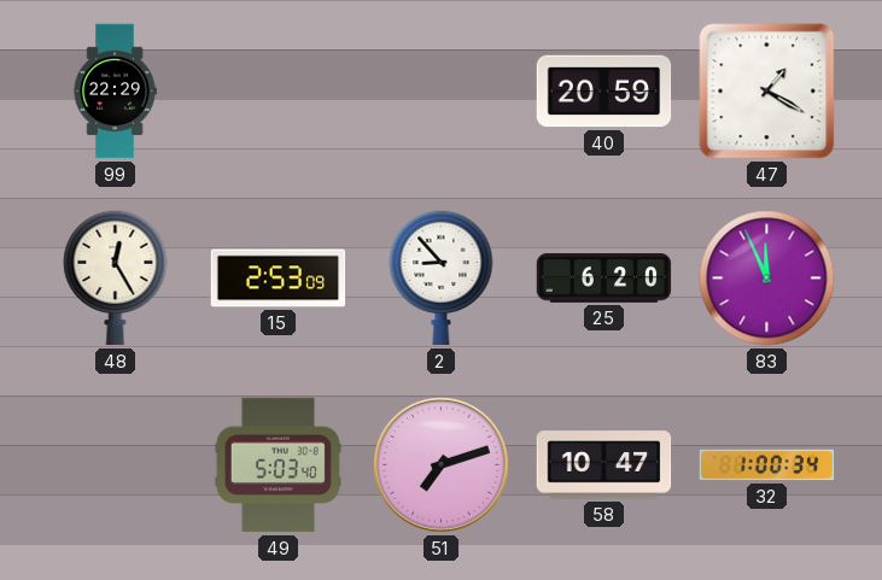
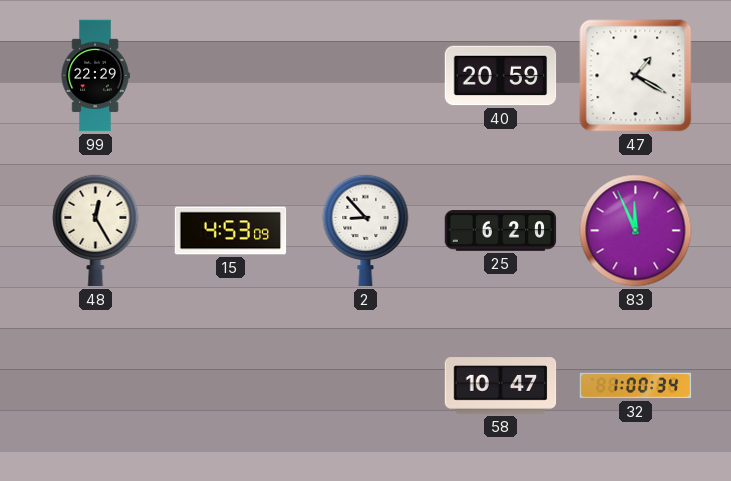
15: 2:53 -> 4:53 (231, 231)
49: 5:03 -> none (278, 465)
51: 7:12 -> none (442, 465)
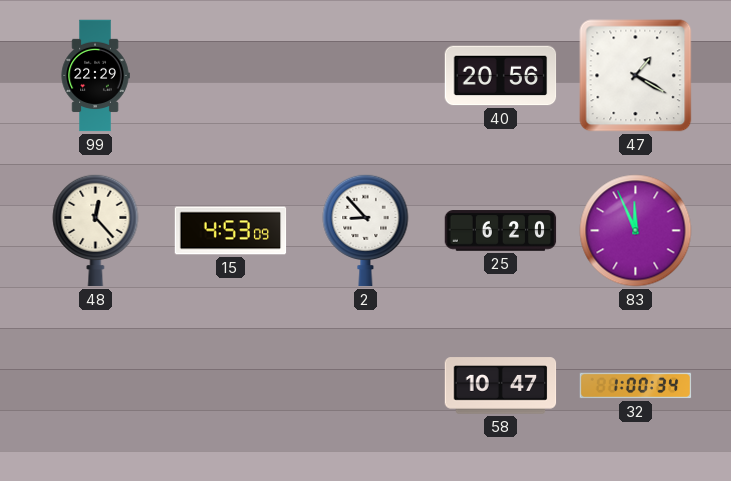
40: 20:59 -> 20:56 (501, 76)
48: 12:25 -> 12:23 (96, 230)
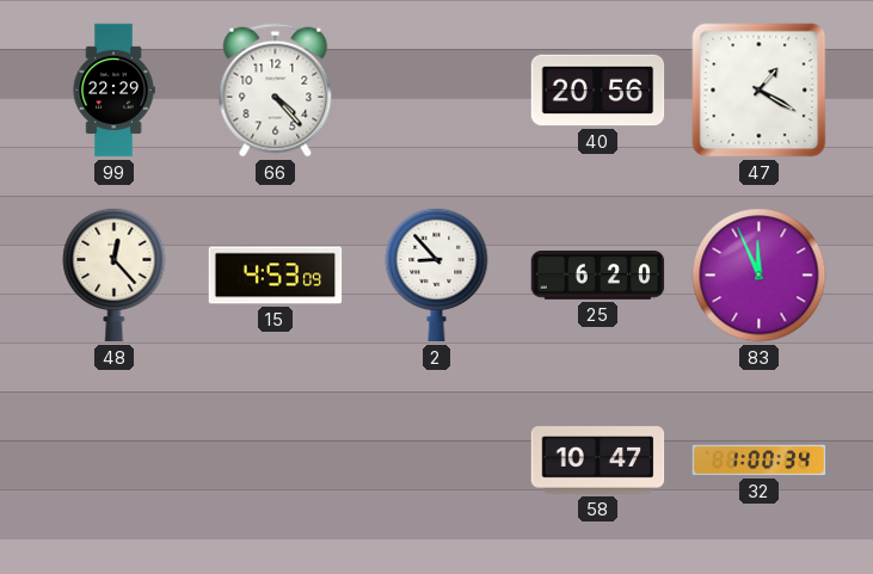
66: none -> 4:23 (276, 91)
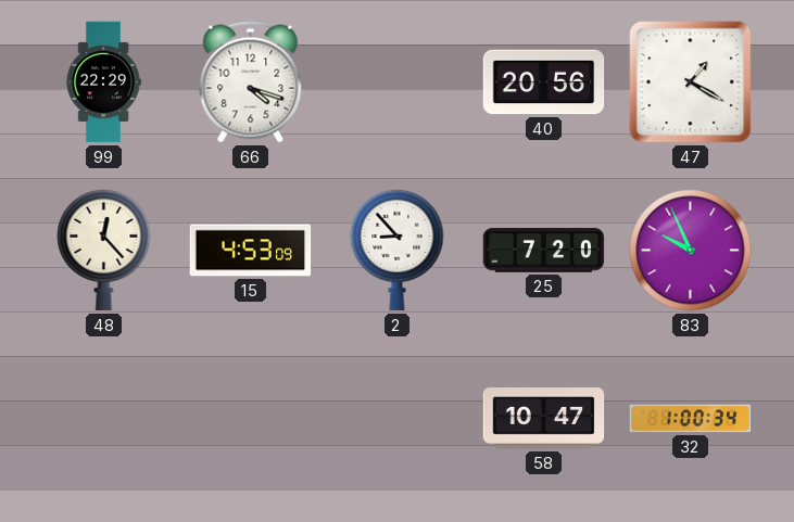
66: 4:23 -> 4:18 (251, 82)
25: 6:20 -> 7:20 (544, 251)
83: 11:56 -> 9:56 (691, 251)
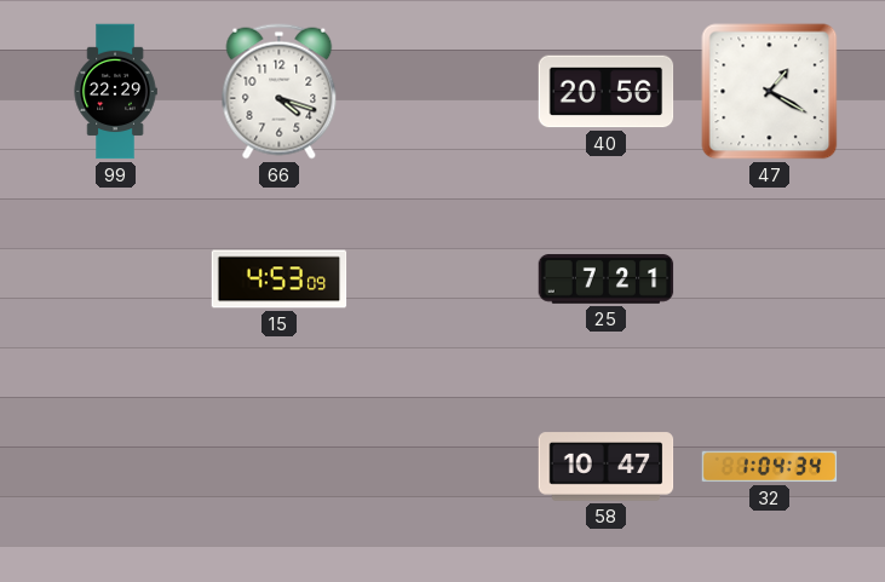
48: 12:23 -> none (104, 250)
2: 8:53 -> none (398, 250)
25: 7:20 -> 7:21 (607, 280)
83: 9:56 -> none (691, 251)
32: 1:00 -> 1:04 (770, 467)
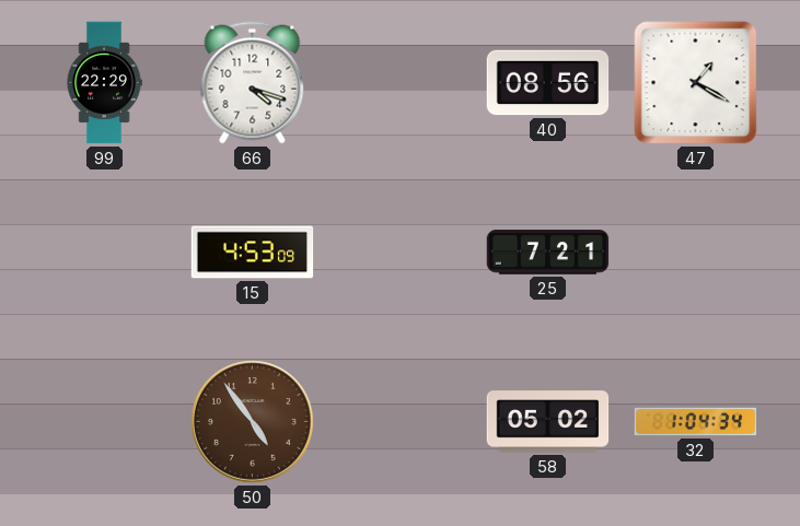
40: 20:56 -> 08:56 (548, 83)
50: none -> 4:54 (253, 422)
58: 10:47 -> 05:02 (548, 422)
